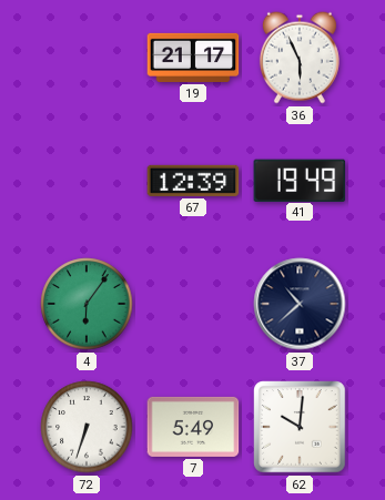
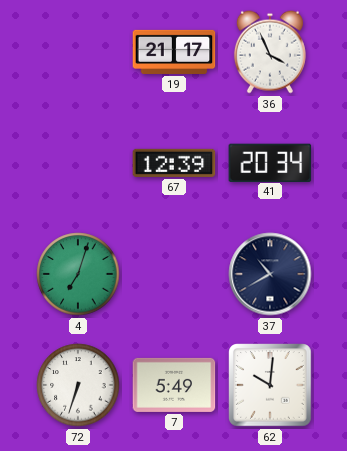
36: 5:56 -> 3:56 (270, 52)
41: 19:49 -> 20:34 (270, 162)
4: 6:06 -> 7:03 (78, 274)
37: 10:38 -> 10:40 (270, 274)
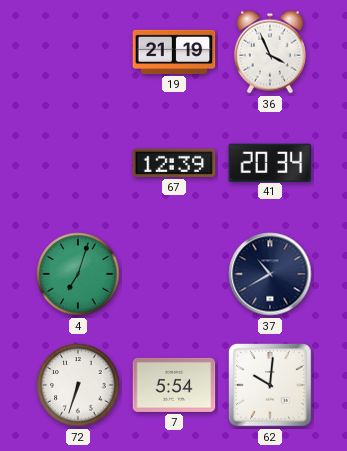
19: 21:17 -> 21:19 (174, 52)
7: 5:49 -> 5:54 (174, 385)
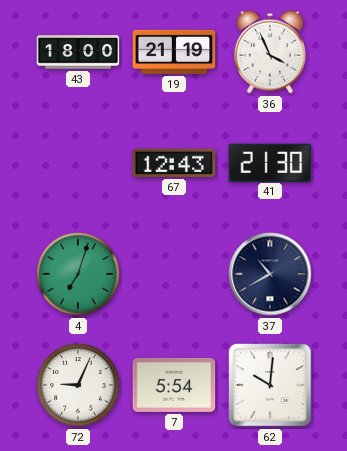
43: none -> 18:00 (78, 52)
67: 12:39 -> 12:43 (174, 163)
41: 20:34 -> 21:30 (270, 162)
72: 6:33 -> 9:04 (78, 385)
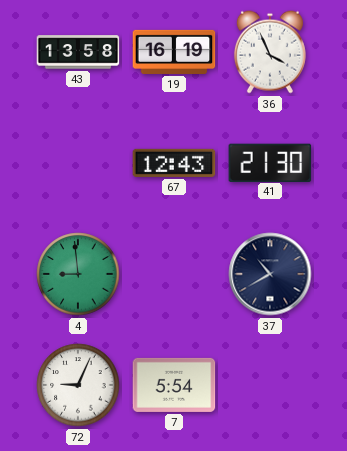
43: 18:00 -> 13:58 (78, 52)
19: 21:19 -> 16:19 (174, 52)
4: 7:03 -> 8:59 (78, 274)
62: 10:01 -> none (270, 385)
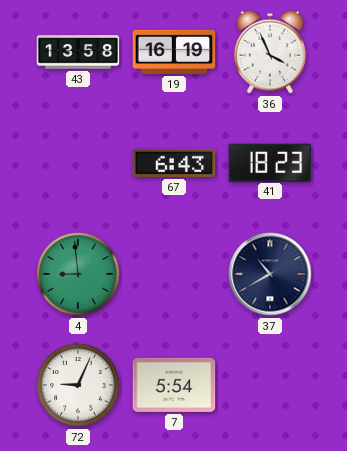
67: 12:43 -> 6:43 (174, 163)
41: 21:30 -> 18:23 (270, 162)
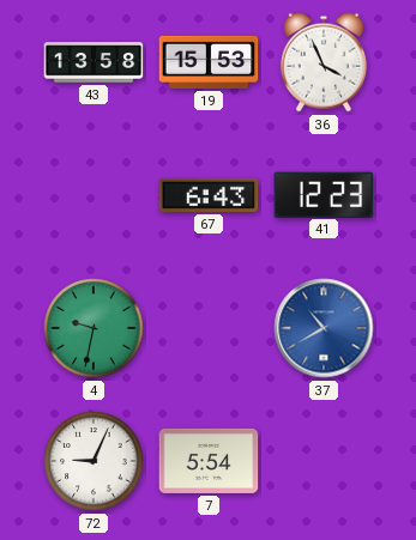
19: 16:19 -> 15:53 (209, 62)
41: 18:23 -> 12:23 (324, 194)
4: 8:59 -> 9:32 (94, 328)
37 dial: navy -> blue (324, 328)
